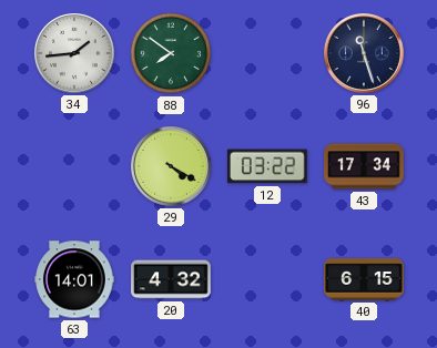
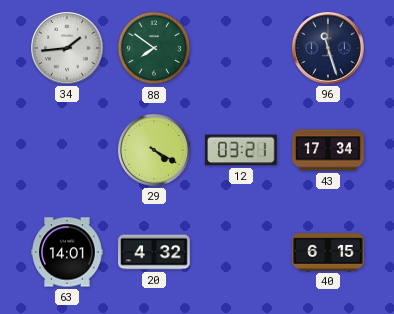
12: 03:22 -> 03:21 (241, 150)
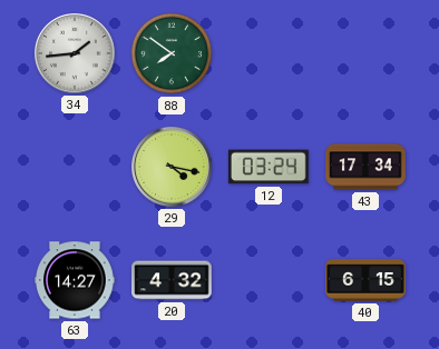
96: 11:27 -> none (329, 49)
29: 4:20 -> 4:17 (173, 168)
12: 03:21 -> 03:24 (269, 167)
63: 14:01 -> 14:27 (75, 280)
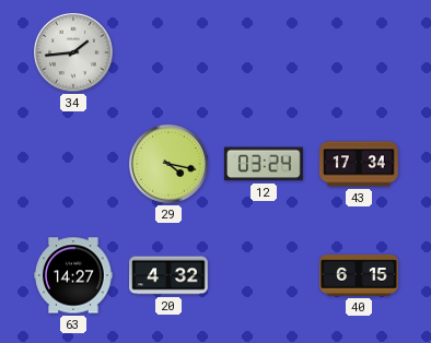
88: 7:51 -> none (172, 53)
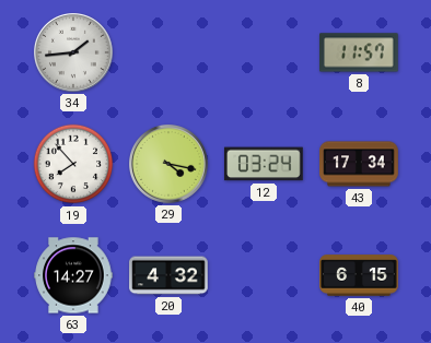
8: none -> 11:57 (360, 52)
19: none -> 7:53 (73, 164)
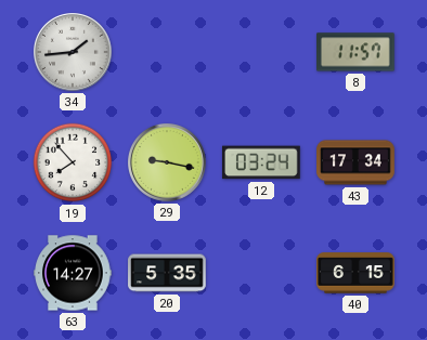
29: 4:17 -> 9:17 (168, 164)
20: 4:32 -> 5:35 (167, 273)
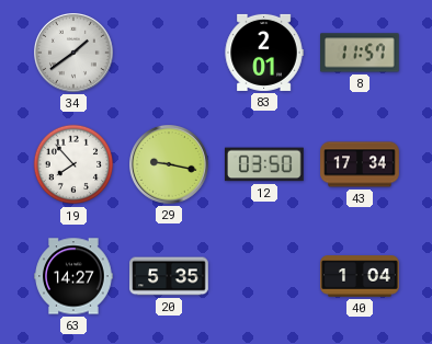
34: 1:44 -> 1:39 (75, 54)
83: none -> 2:01 (264, 53)
12: 03:24 -> 03:50 (264, 164)
40: 6:15 -> 1:04 (360, 276)
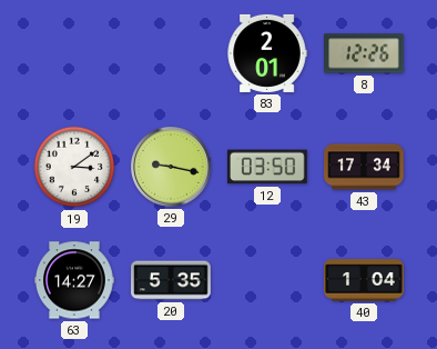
34: 1:39 -> none (75, 54)
8: 11:57 -> 12:26 (365, 53)
19: 7:53 -> 3:09 (74, 167)
